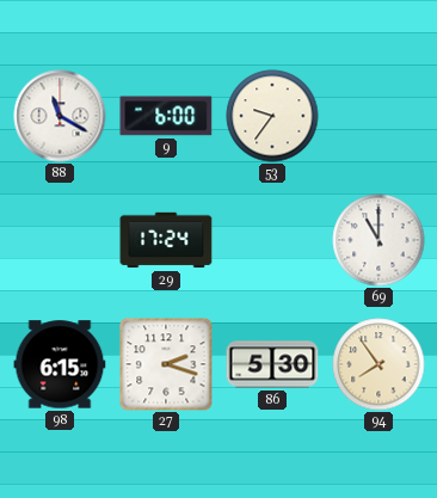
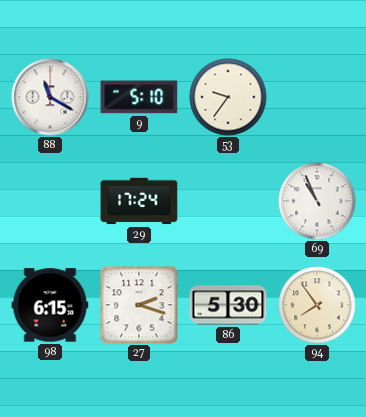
9: 6:00 -> 5:10 (139, 97)
69: 11:00 -> 10:56 (317, 201)
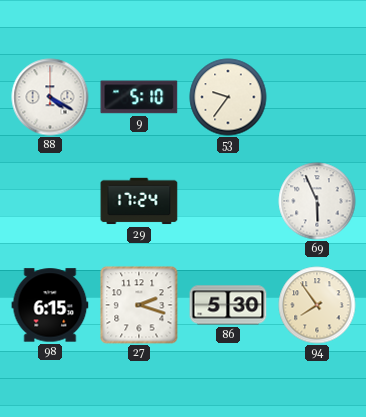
88: 11:20 -> 4:20 (50, 97)
69: 10:56 -> 5:56 (317, 201)
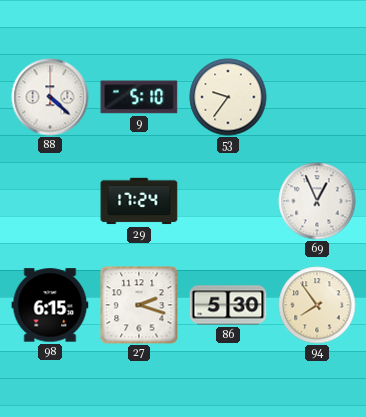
88: 4:20 -> 4:22 (50, 97)
69: 5:56 -> 12:56 (317, 201)
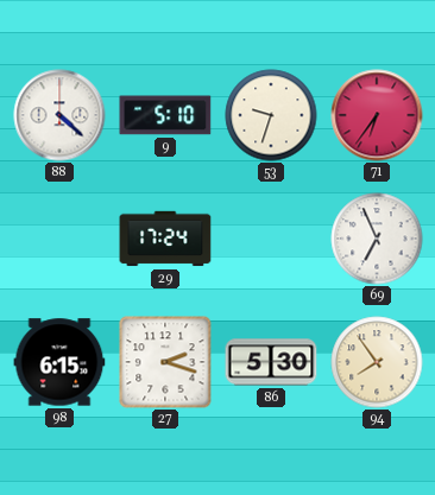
53: 9:36 -> 9:33 (271, 115)
71: none -> 6:36 (377, 115)
69: 12:56 -> 6:56 (377, 239)
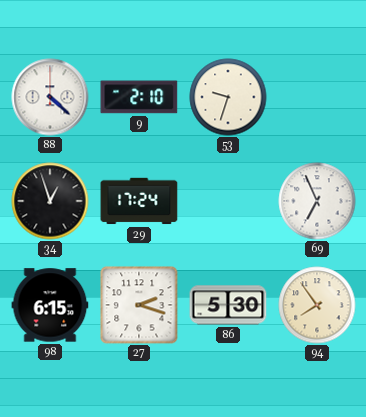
9: 5:10 -> 2:10 (139, 97)
71: 6:36 -> none (377, 115)
34: none -> 12:57 (50, 201)
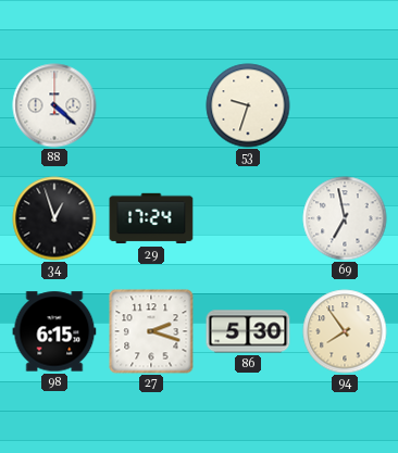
9: 2:10 -> none (139, 97)
69: 6:56 -> 6:58 (345, 218)
